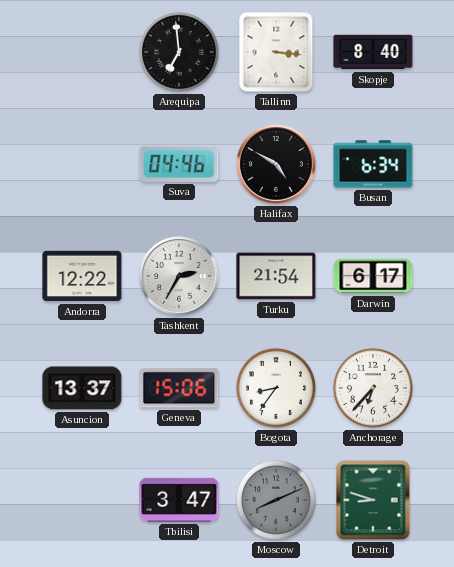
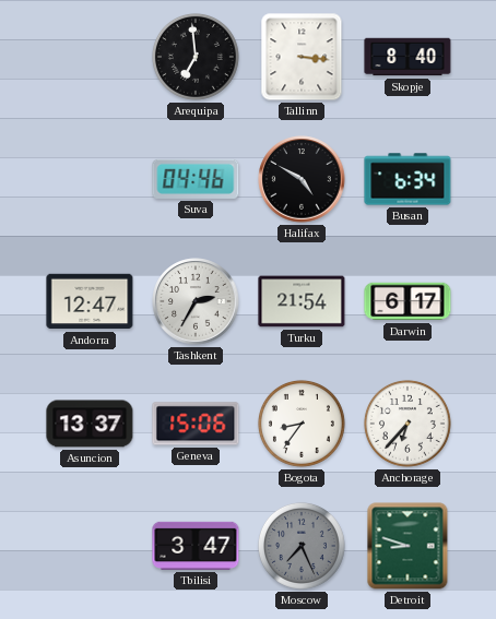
Andorra: 12:22 -> 12:47 (90, 301)
Moscow: 8:11 -> 7:26 (302, 546)
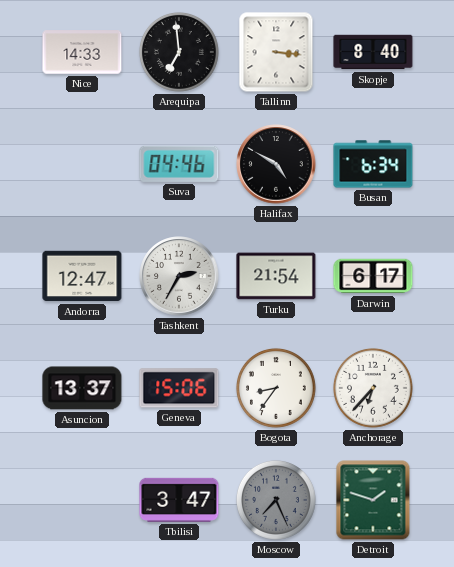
Nice: none -> 14:33 (82, 52)
Detroit: 8:48 -> 1:48 (373, 500)
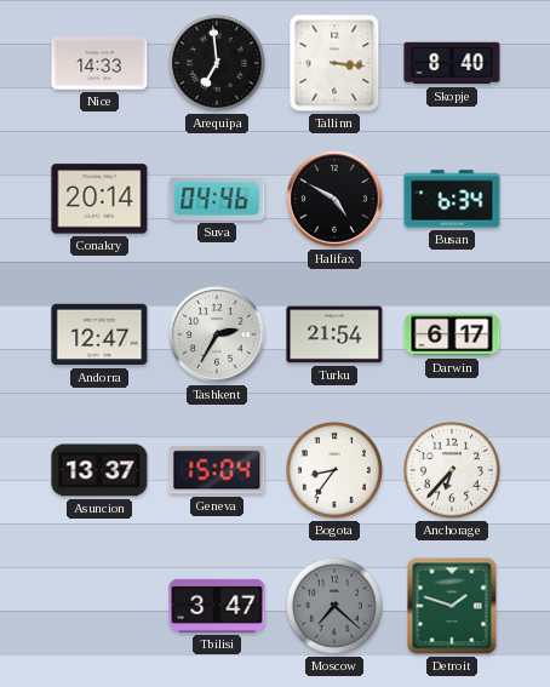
Conakry: none -> 20:14 (99, 199)
Geneva: 15:06 -> 15:04 (217, 470)
Moscow: 7:26 -> 7:22 (334, 606)
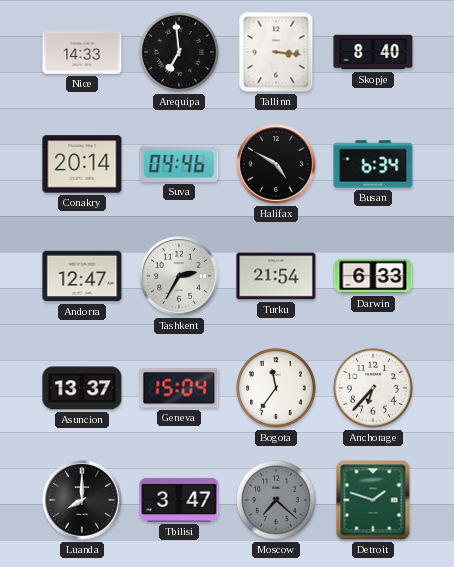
Darwin: 6:17 -> 6:33 (373, 276)
Bogota: 8:36 -> 11:36 (276, 388)
Luanda: none -> 8:00 (82, 500)
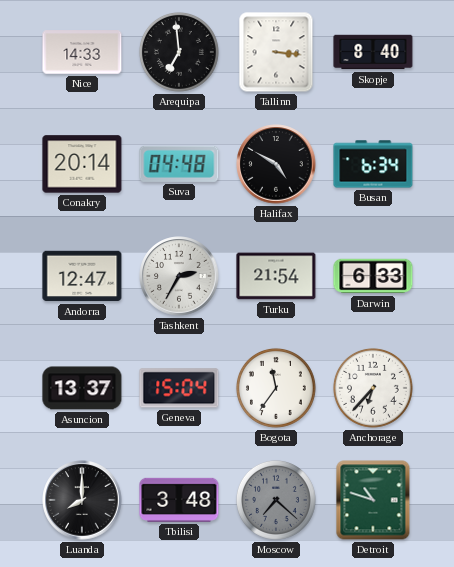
Suva: 04:46 -> 04:48 (179, 164)
Tbilisi: 3:47 -> 3:48 (179, 500)
Detroit: 1:48 -> 10:48 (373, 500)
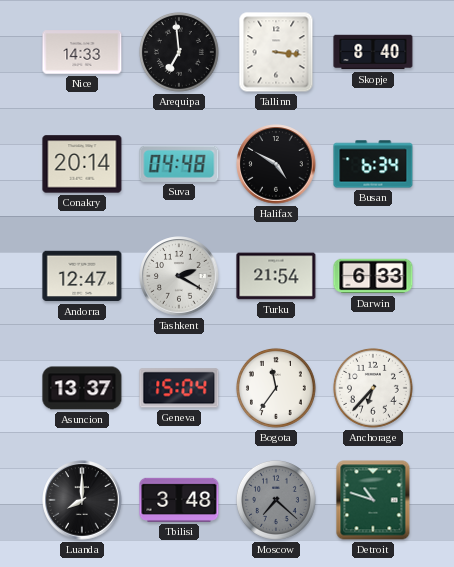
Tashkent: 2:35 -> 2:20 (179, 276)
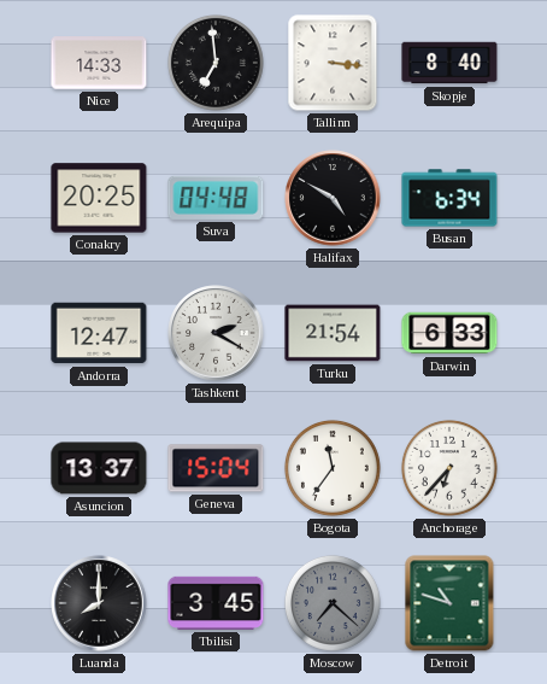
Conakry: 20:14 -> 20:25 (99, 198)
Tbilisi: 3:48 -> 3:45 (216, 603)
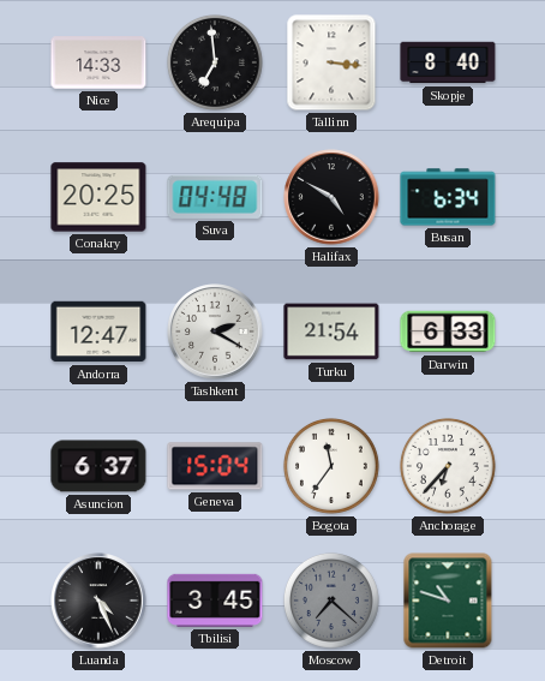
Asuncion: 13:37 -> 6:37 (98, 466)
Luanda: 8:00 -> 4:26 (98, 601)
